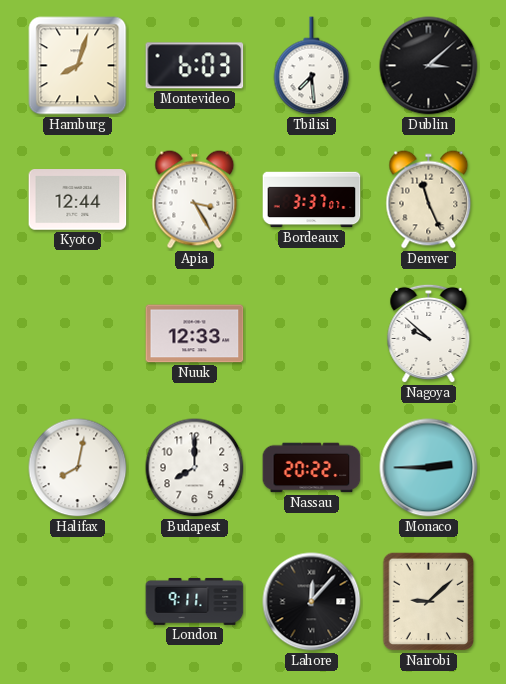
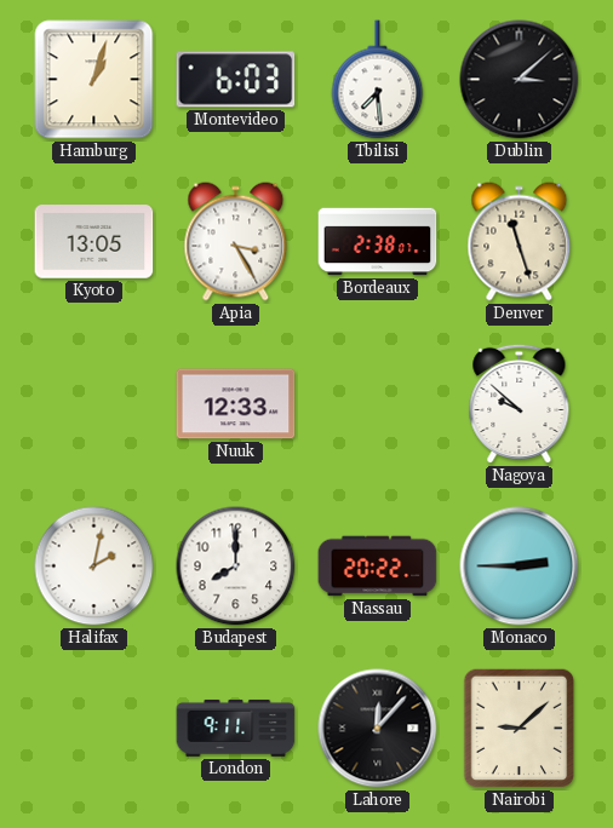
Hamburg: 8:03 -> 1:03 (94, 80)
Kyoto: 12:44 -> 13:05 (94, 242)
Bordeaux: 3:37 -> 2:38 (378, 242)
Denver: 11:26 -> 11:27 (520, 242)
Halifax: 8:02 -> 2:02 (94, 567)
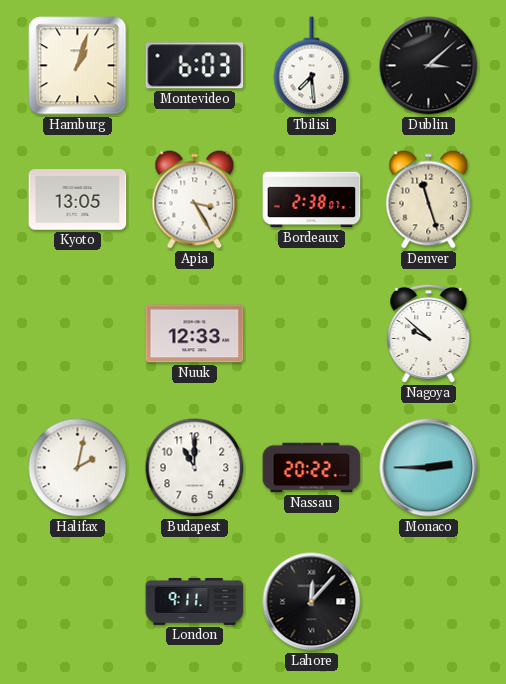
Budapest: 8:00 -> 11:00 (195, 468)
Nairobi: 9:08 -> none (520, 729)
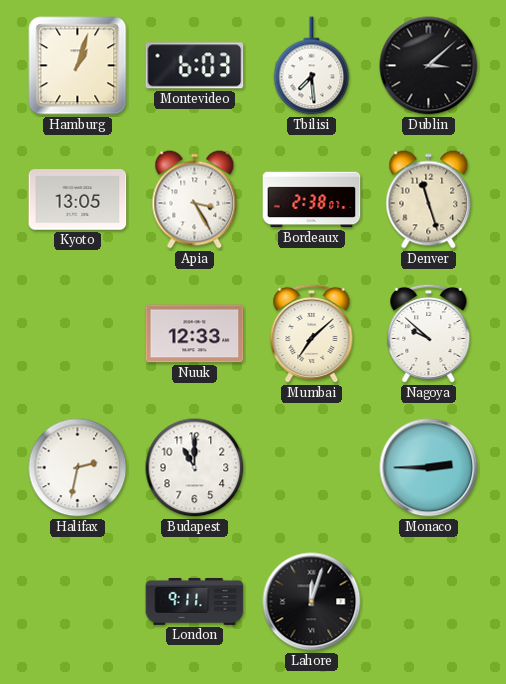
Mumbai: none -> 7:08 (312, 334)
Halifax: 2:02 -> 2:32 (78, 468)
Nassau: 20:22 -> none (312, 468)
Lahore: 12:07 -> 12:03 (312, 602)
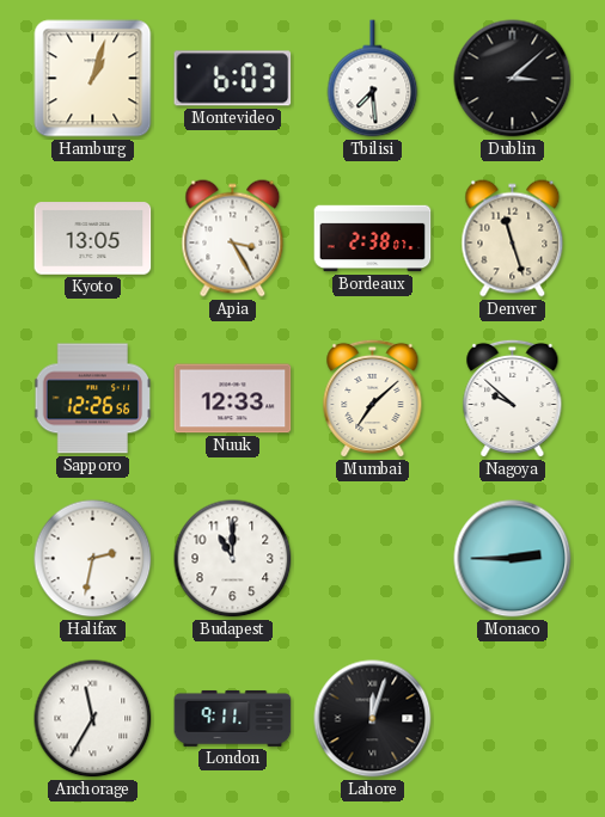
Sapporo: none -> 12:26 (93, 399)
Anchorage: none -> 11:35 (93, 719)
